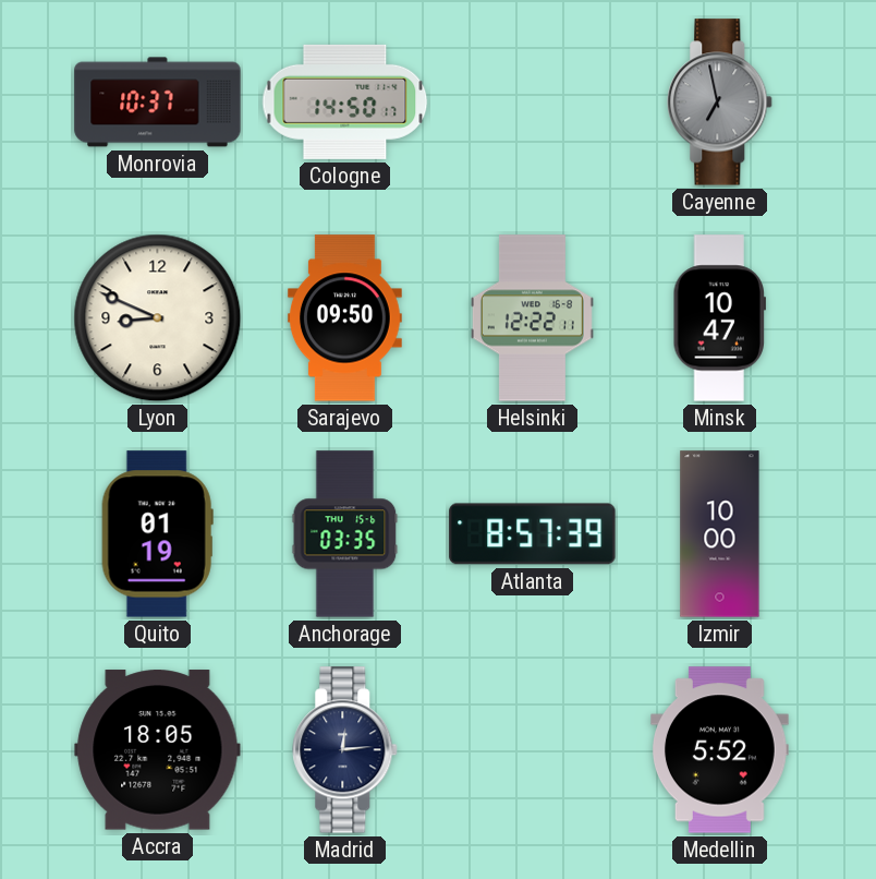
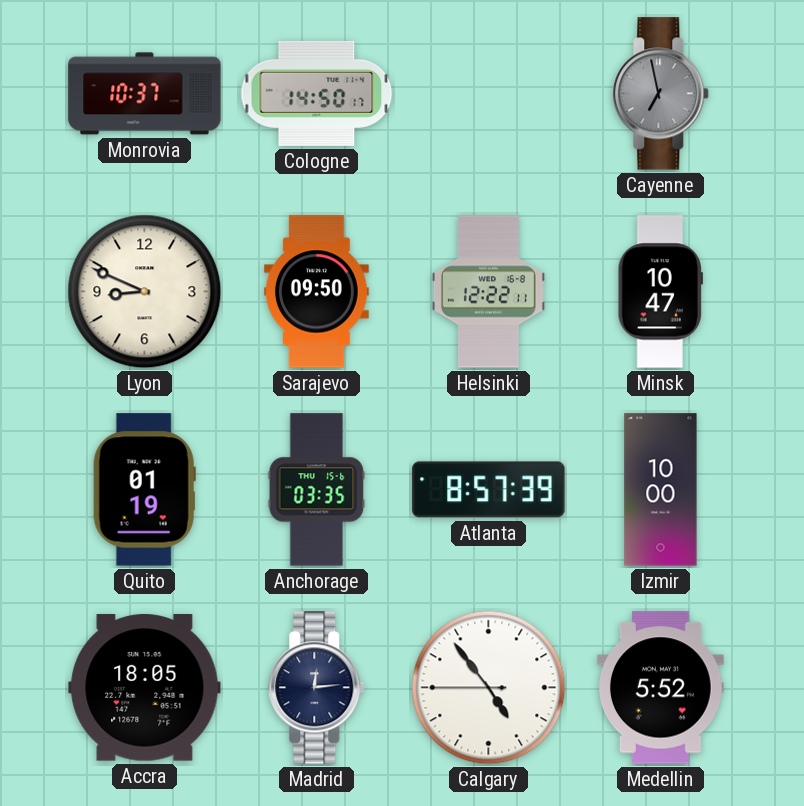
Calgary: none -> 4:53 (489, 688)
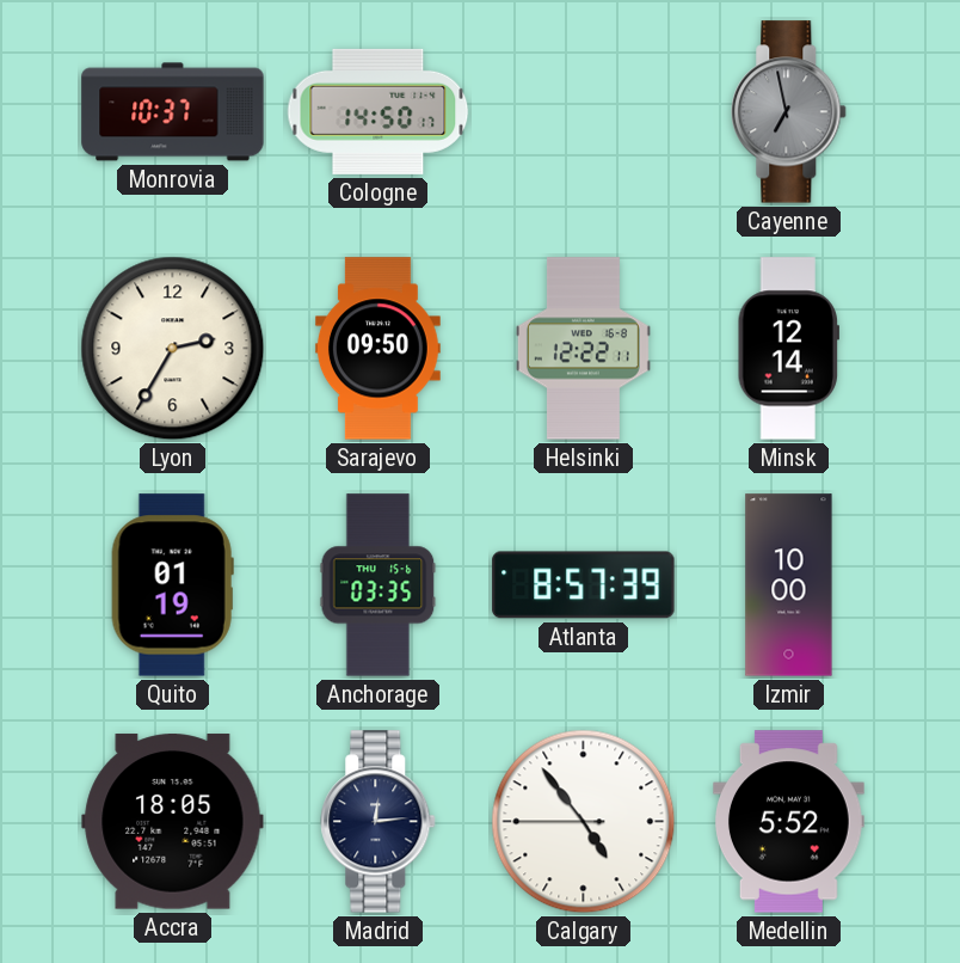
Lyon: 8:49 -> 2:35 (173, 349)
Minsk: 10:47 -> 12:14 (788, 349)
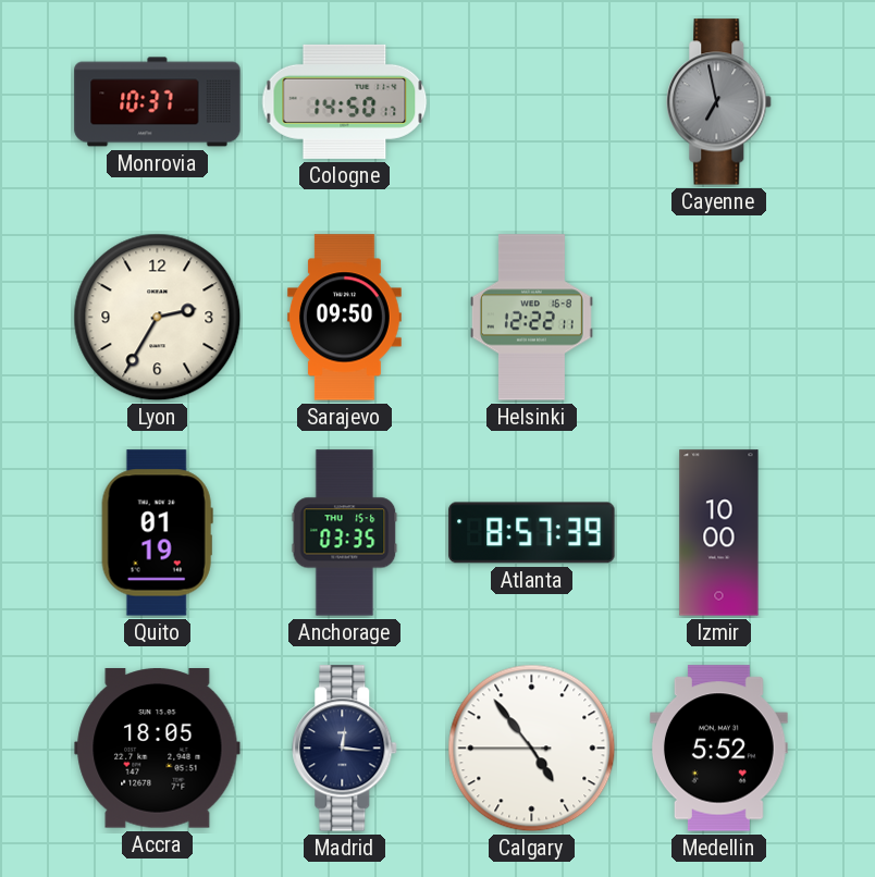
Minsk: 12:14 -> none (788, 349)
Madrid: 12:14 -> 12:16 (345, 749)
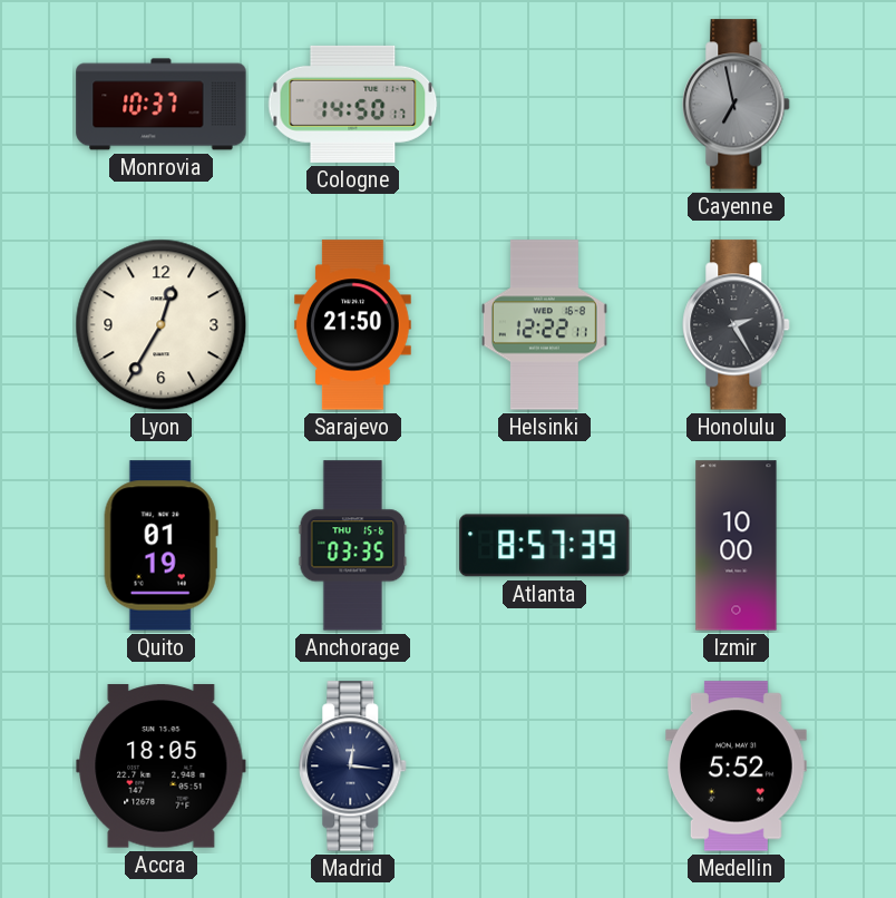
Lyon: 2:35 -> 12:35 (162, 325)
Sarajevo: 09:50 -> 21:50 (352, 325)
Honolulu: none -> 2:25 (737, 325)
Calgary: 4:53 -> none (532, 749)
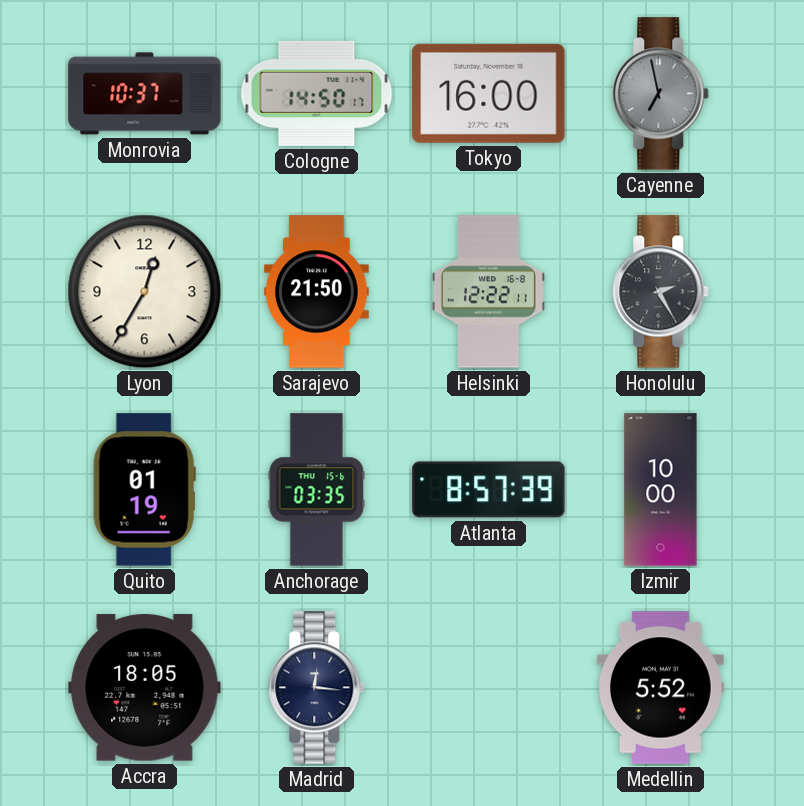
Tokyo: none -> 16:00 (489, 93)
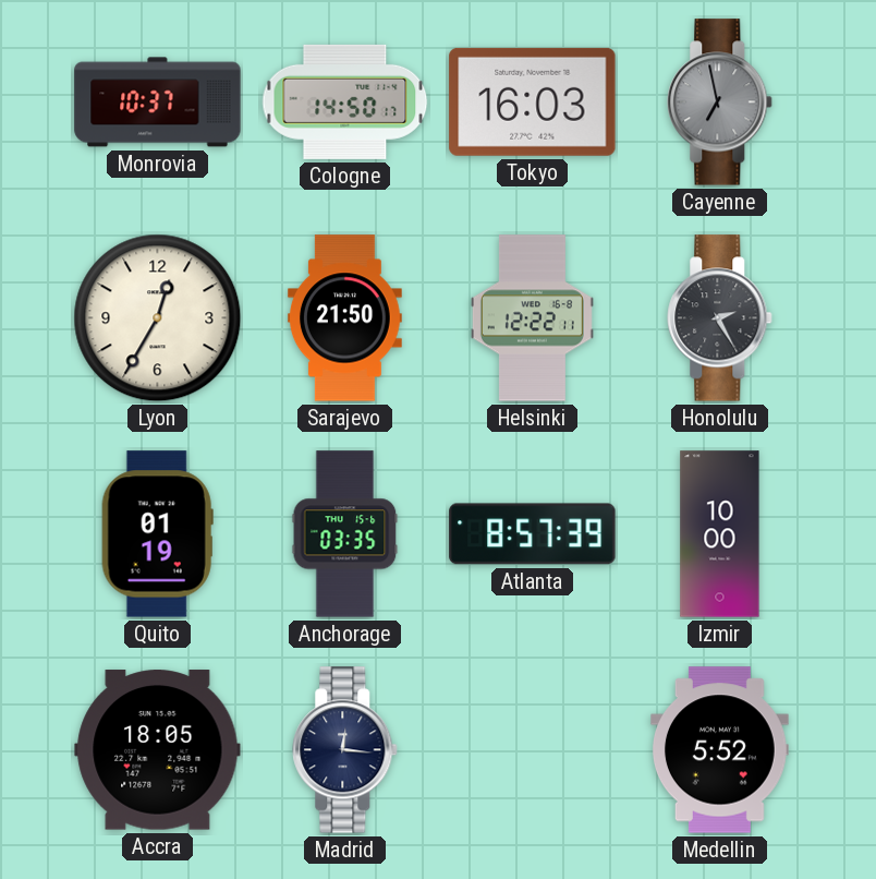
Tokyo: 16:00 -> 16:03 (533, 101)
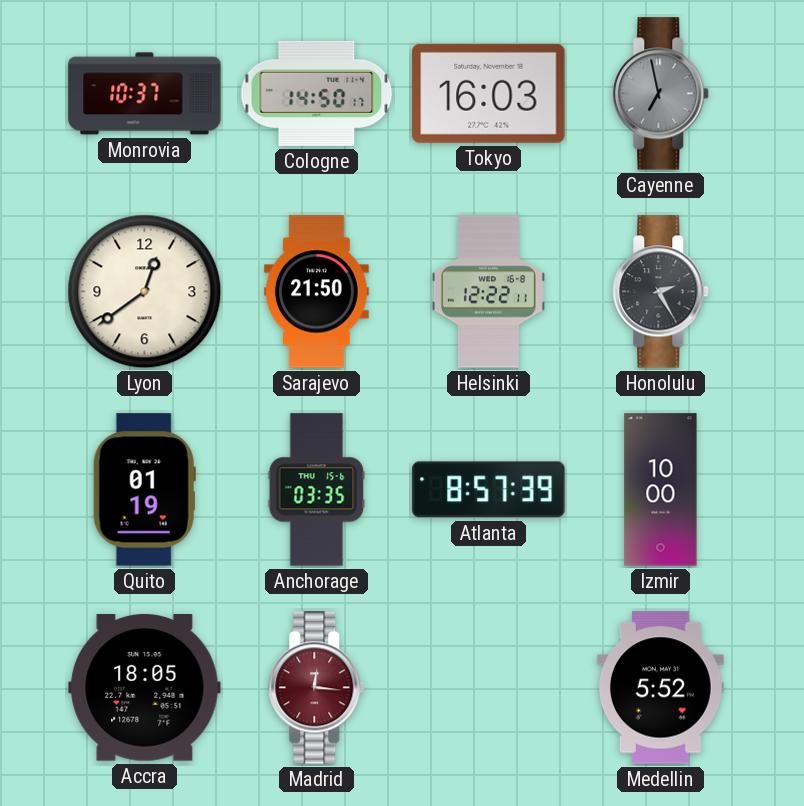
Lyon: 12:35 -> 12:39 (145, 292)
Madrid dial: navy -> burgundy (317, 688)
